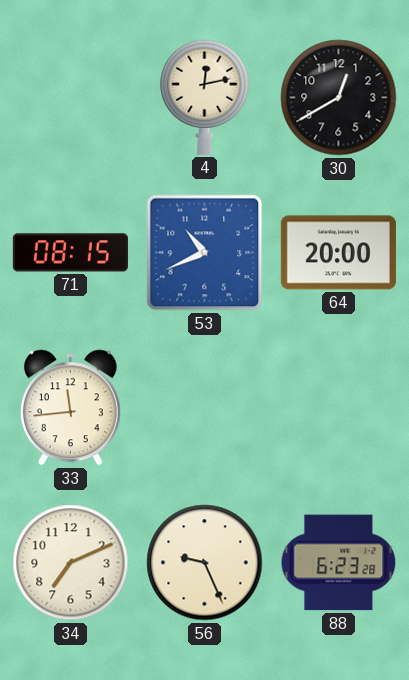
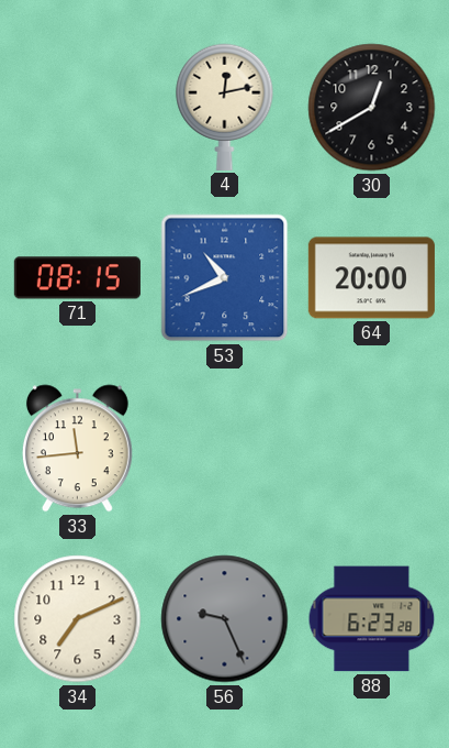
56 dial: cream -> grey (225, 619)
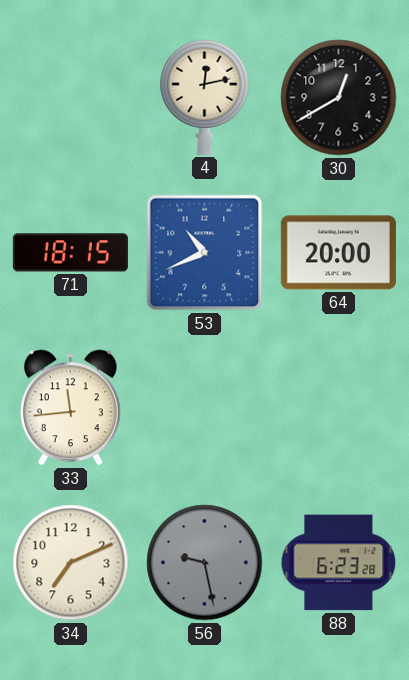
71: 08:15 -> 18:15 (70, 253)
56: 9:26 -> 9:28 (205, 563)
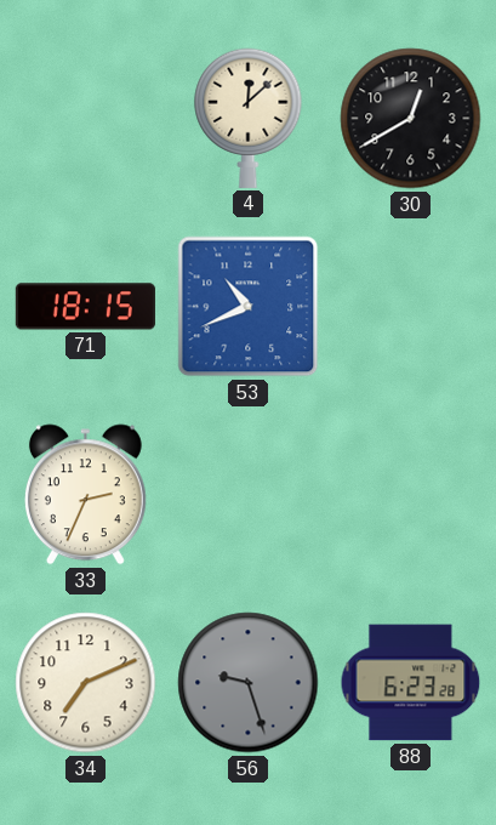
4: 12:13 -> 12:08 (249, 118)
64: 20:00 -> none (338, 253)
33: 11:44 -> 2:34 (85, 495)
56: 9:28 -> 9:27 (249, 683)
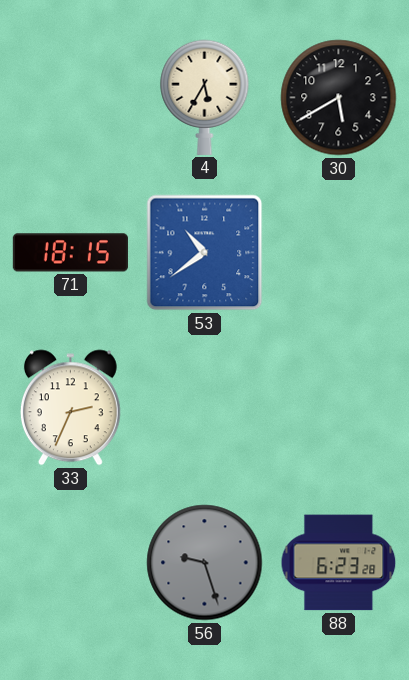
4: 12:08 -> 5:35 (205, 97)
30: 12:40 -> 5:40 (339, 98)
53: 10:41 -> 10:39 (205, 253)
34: 7:11 -> none (86, 683)
